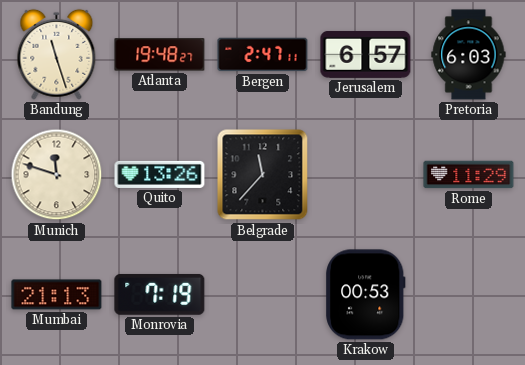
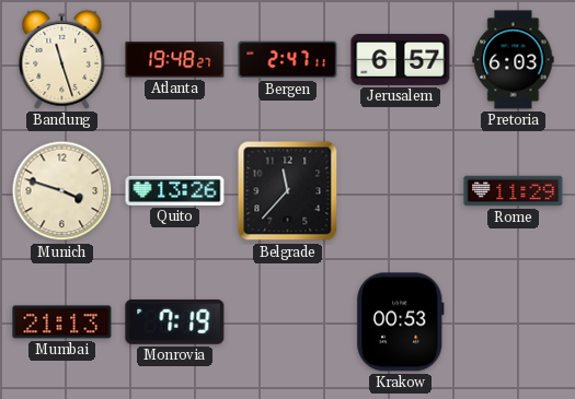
Munich: 11:48 -> 3:48 (62, 191)
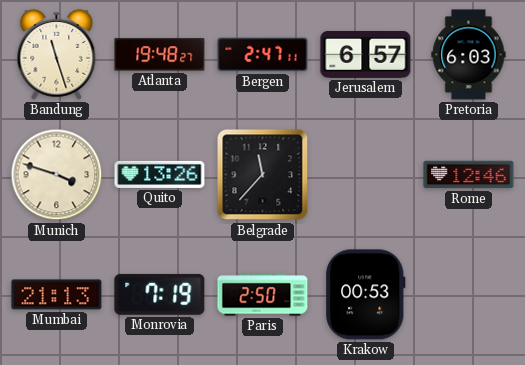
Rome: 11:29 -> 12:46 (469, 175)
Paris: none -> 2:50 (263, 295)
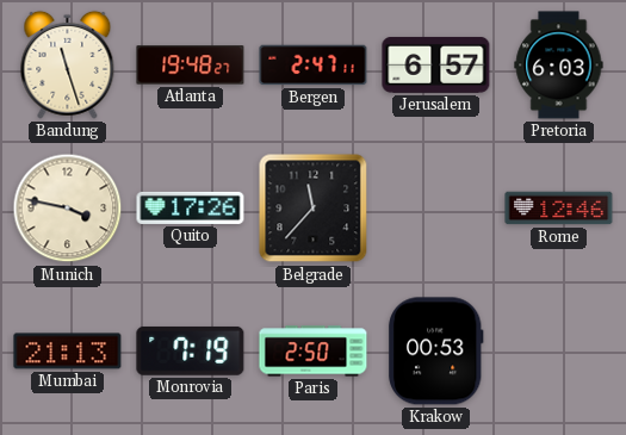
Munich: 3:48 -> 3:47 (68, 209)
Quito: 13:26 -> 17:26 (191, 207)
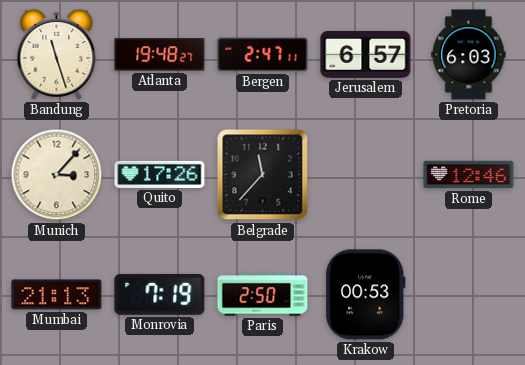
Munich: 3:47 -> 3:07 (57, 175)
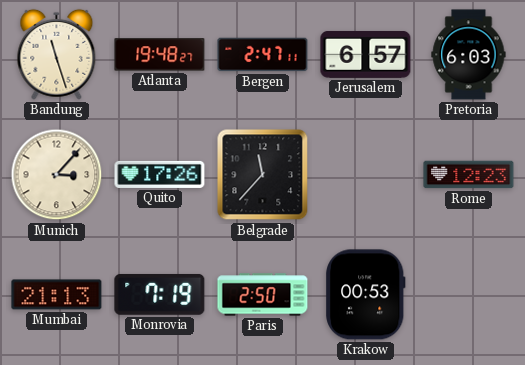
Rome: 12:46 -> 12:23 (469, 175)
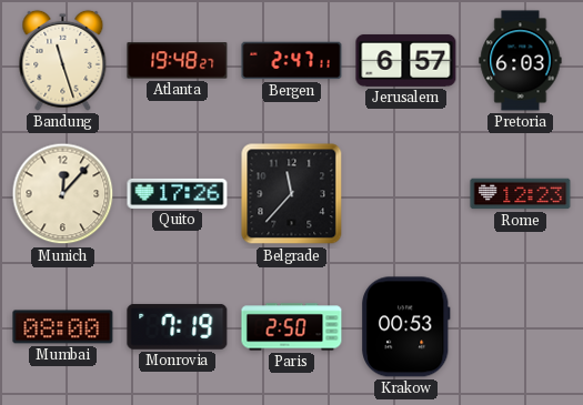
Munich: 3:07 -> 12:07 (63, 194)
Mumbai: 21:13 -> 08:00 (63, 327)
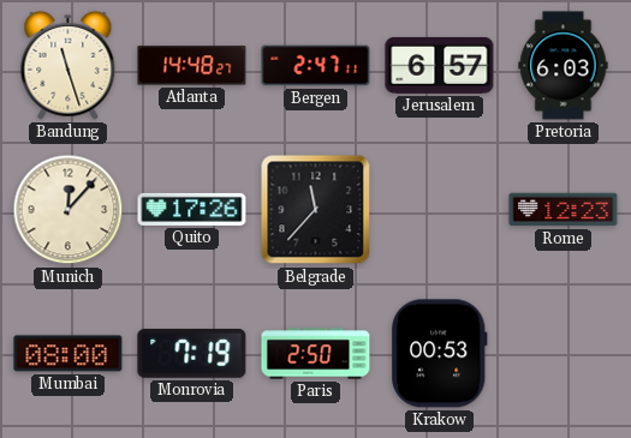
Atlanta: 19:48 -> 14:48 (192, 66)
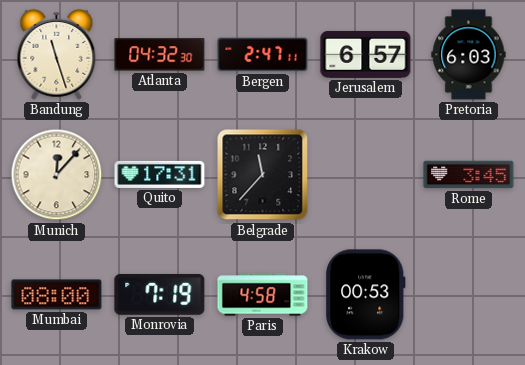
Atlanta: 14:48 -> 04:32 (160, 55)
Quito: 17:26 -> 17:31 (160, 174)
Rome: 12:23 -> 3:45 (469, 175)
Paris: 2:50 -> 4:58 (263, 295)
